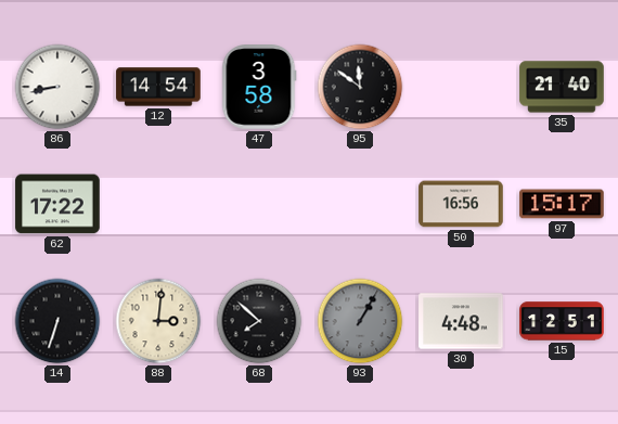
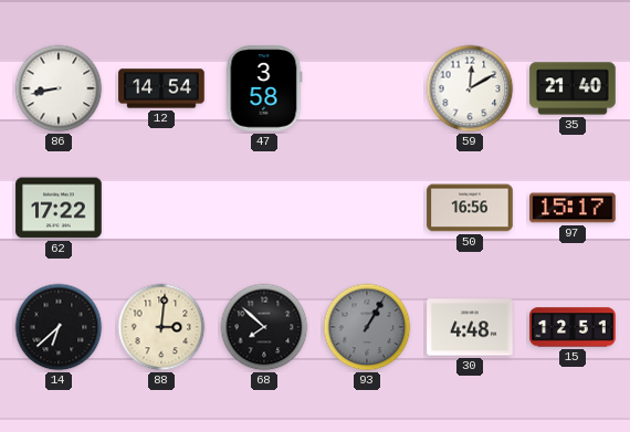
95: 11:51 -> none (360, 87)
59: none -> 12:10 (470, 88)
14: 6:33 -> 6:38 (59, 327)
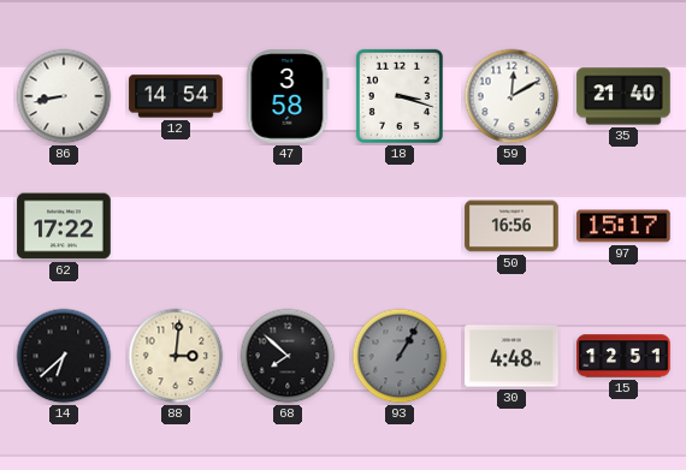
18: none -> 3:18 (400, 96)
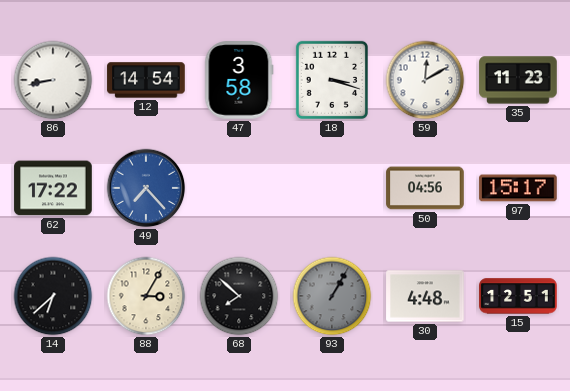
35: 21:40 -> 11:23 (518, 80)
49: none -> 7:23 (146, 188)
50: 16:56 -> 04:56 (425, 188)
88: 3:01 -> 3:05 (146, 296)
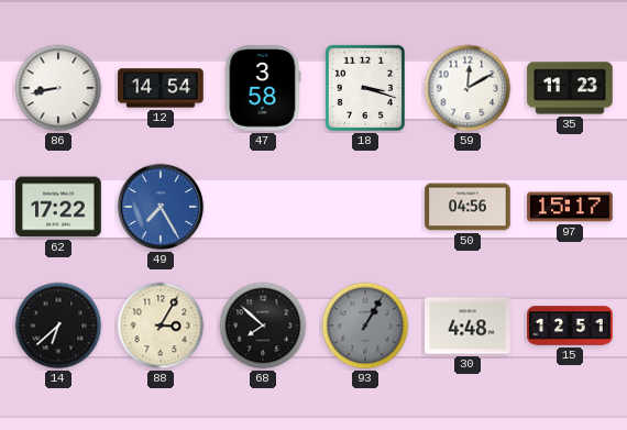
49: 7:23 -> 7:25 (161, 207)
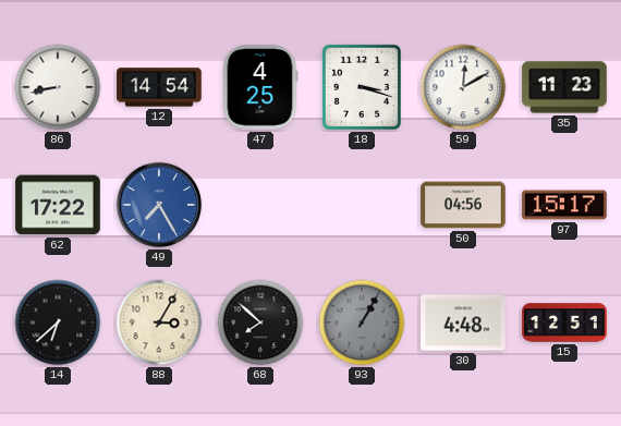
47: 3:58 -> 4:25 (260, 87)
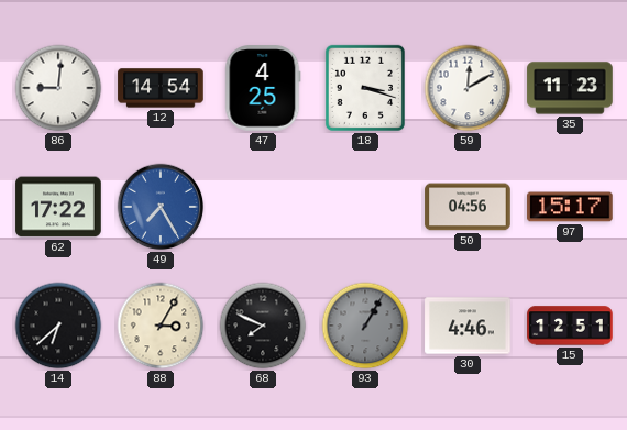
86: 8:43 -> 9:01 (58, 88)
68: 7:52 -> 7:49 (263, 326)
30: 4:48 -> 4:46 (468, 326)
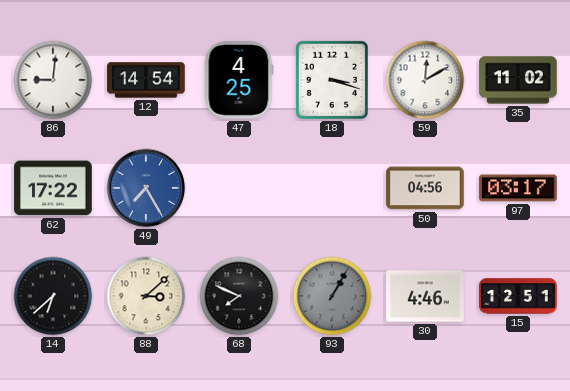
35: 11:23 -> 11:02 (518, 80)
97: 15:17 -> 03:17 (518, 188)
88: 3:05 -> 3:08 (146, 296)
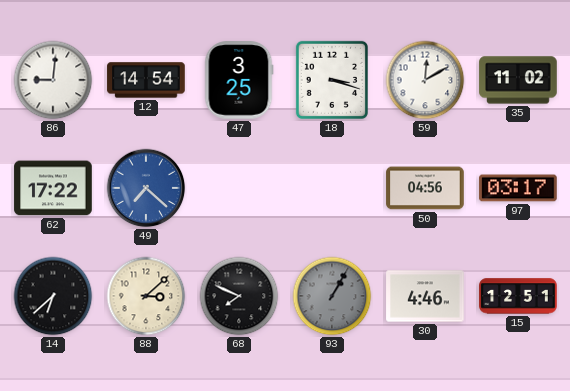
47: 4:25 -> 3:25 (239, 80)
49: 7:25 -> 7:22 (146, 188)
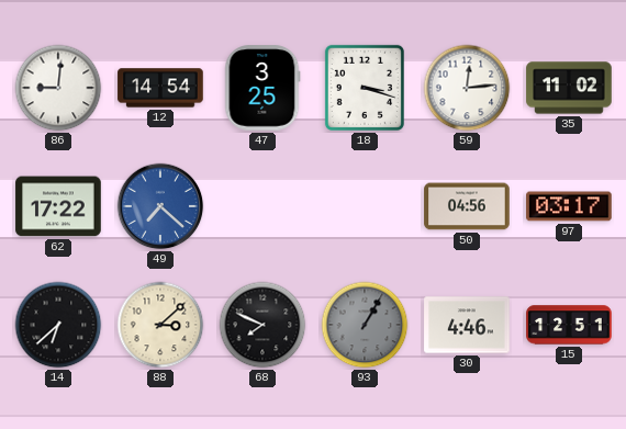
59: 12:10 -> 12:14 (467, 88)
